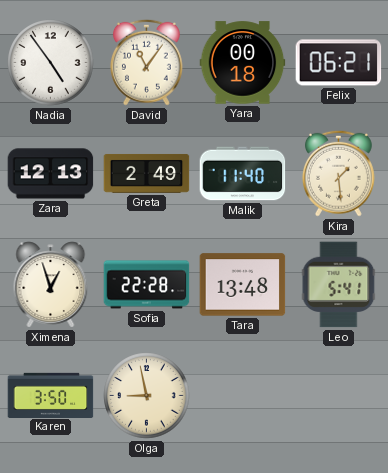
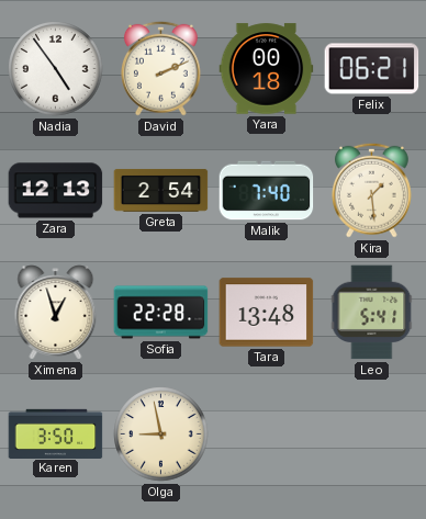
David: 11:06 -> 2:11 (160, 68)
Greta: 2:49 -> 2:54 (161, 190)
Malik: 11:40 -> 7:40 (267, 191)
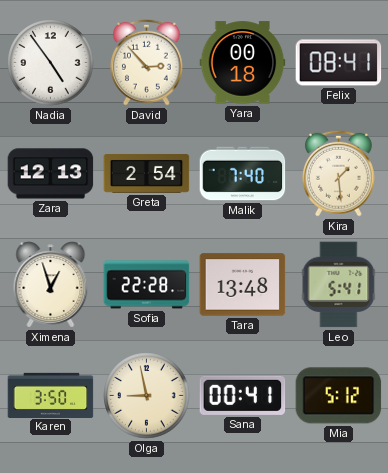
David: 2:11 -> 2:53 (146, 62)
Felix: 06:21 -> 08:41 (339, 63)
Sana: none -> 00:41 (243, 395)
Mia: none -> 5:12 (339, 396)
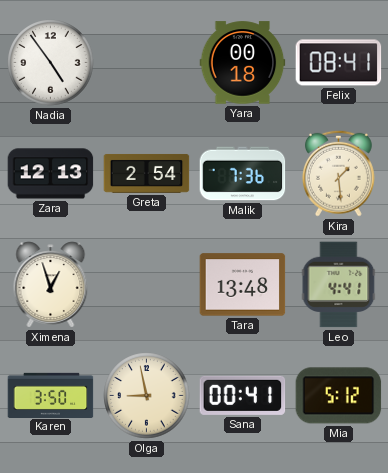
David: 2:53 -> none (146, 62)
Malik: 7:40 -> 7:36 (243, 174)
Sofia: 22:28 -> none (147, 285)
Leo: 5:41 -> 4:41 (339, 285)
